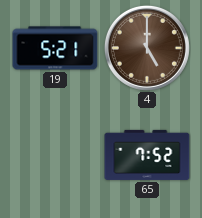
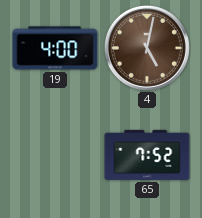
19: 5:21 -> 4:00 (55, 48)
4: 5:00 -> 5:02 (147, 48)
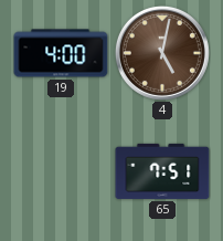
65: 7:52 -> 7:51 (162, 171)
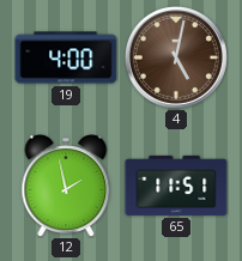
12: none -> 1:58 (66, 186)
65: 7:51 -> 11:51 (176, 186)
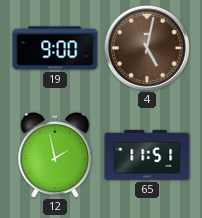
19: 4:00 -> 9:00 (55, 48)
